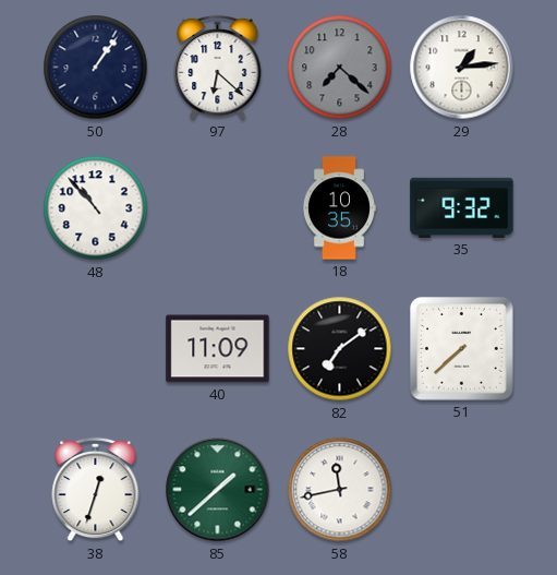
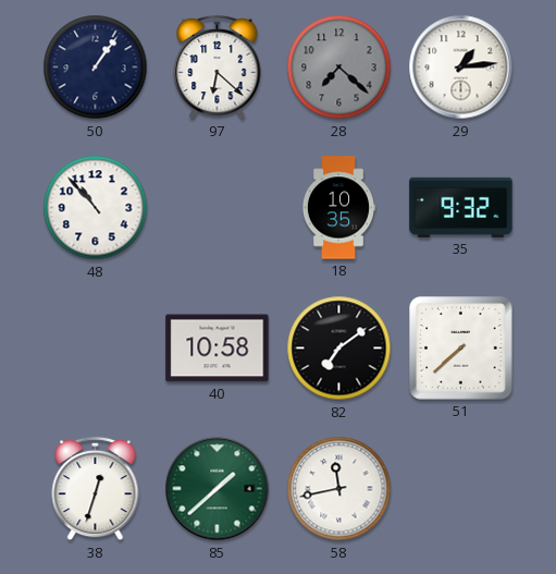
40: 11:09 -> 10:58 (218, 349)
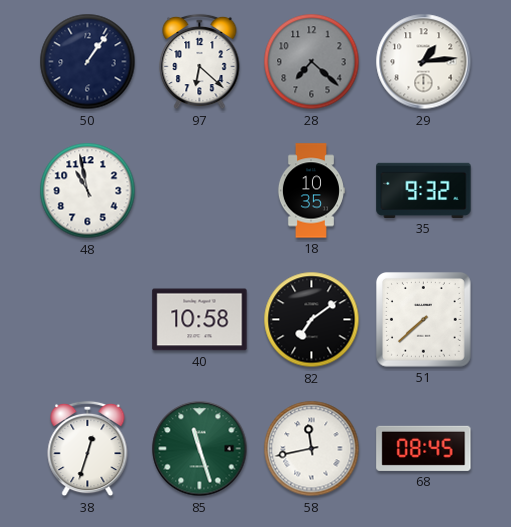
48: 10:53 -> 10:58 (88, 191)
85: 1:38 -> 11:27 (200, 449)
68: none -> 08:45 (424, 448)
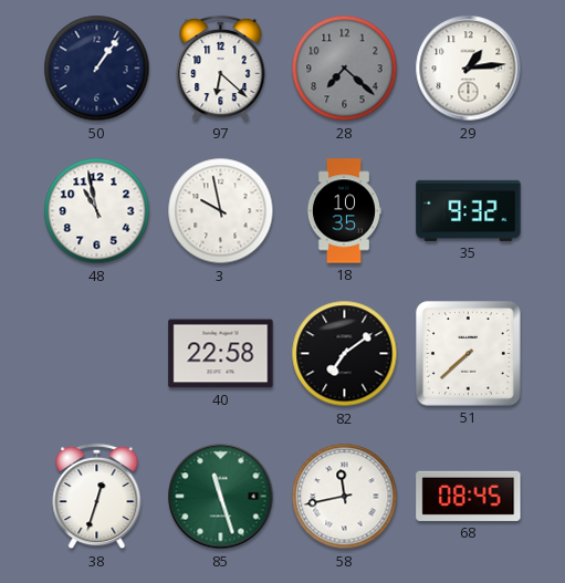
3: none -> 9:58 (221, 211)
40: 10:58 -> 22:58 (221, 354)
